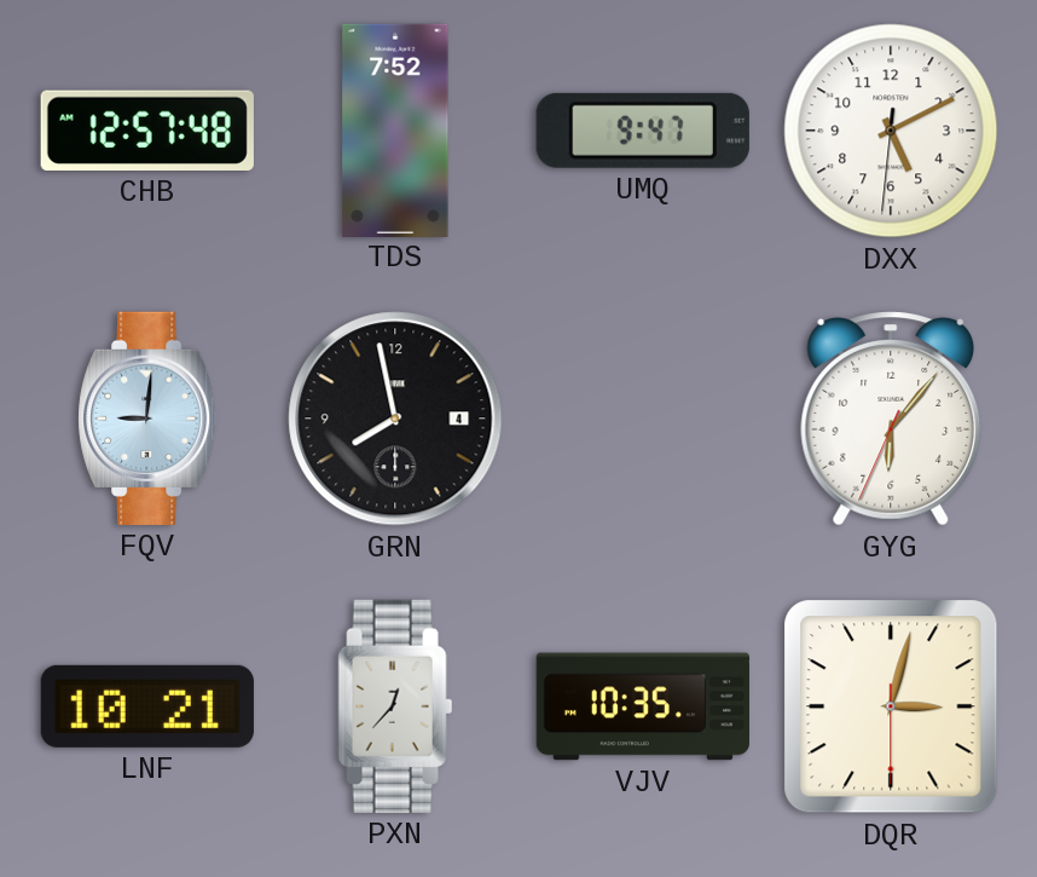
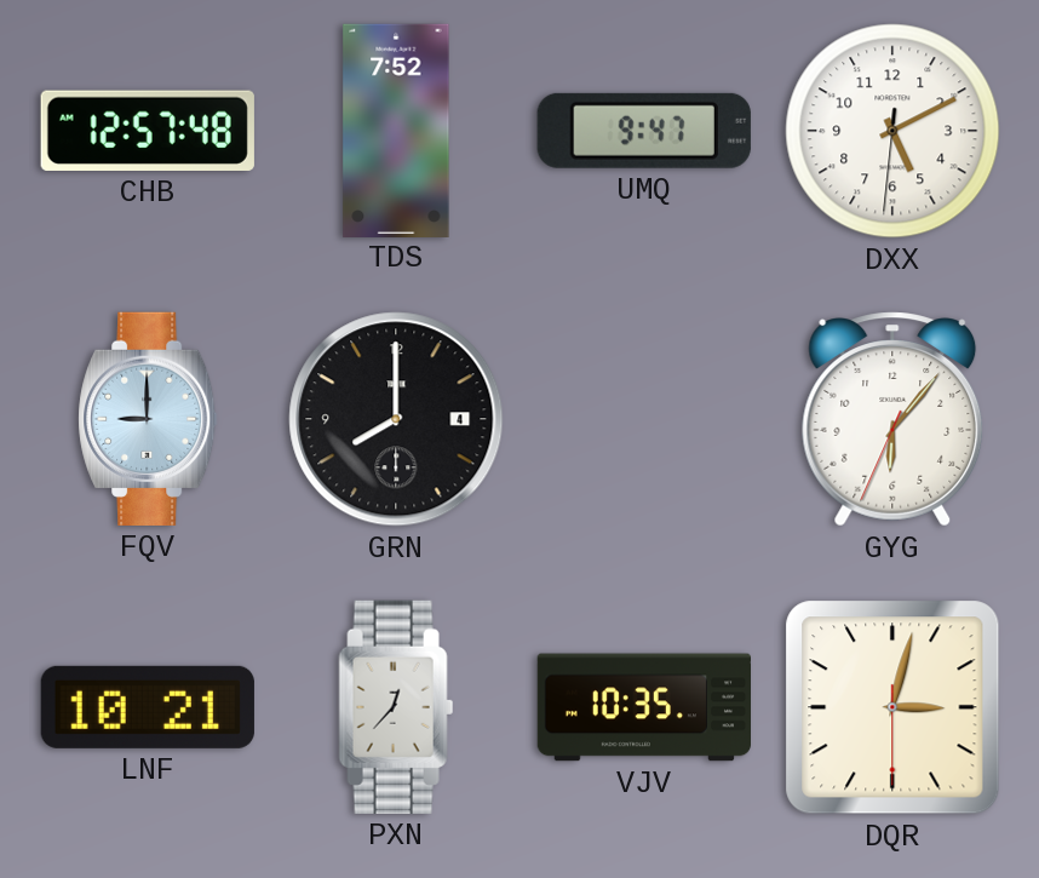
FQV: 9:01 -> 9:00 (148, 419)
GRN: 7:58 -> 8:00 (396, 419)
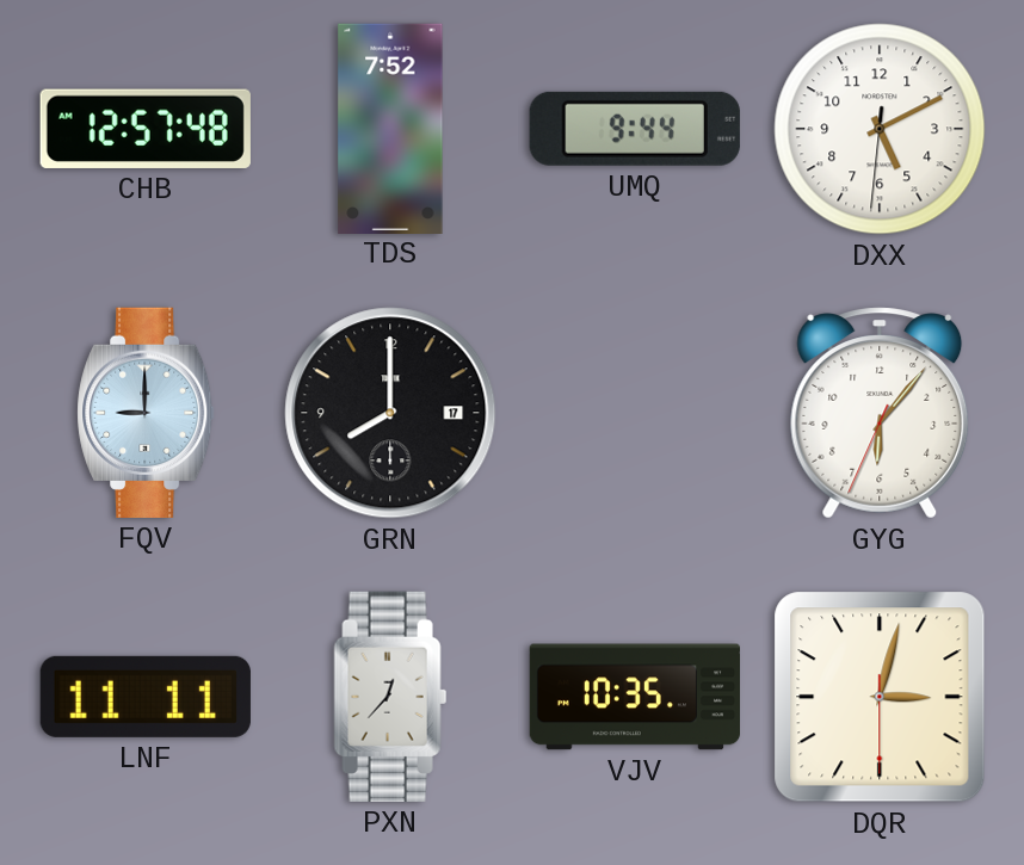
UMQ: 9:47 -> 9:44 (635, 129)
GRN date: 4 -> 17 (390, 413)
LNF: 10:21 -> 11:11 (146, 697)
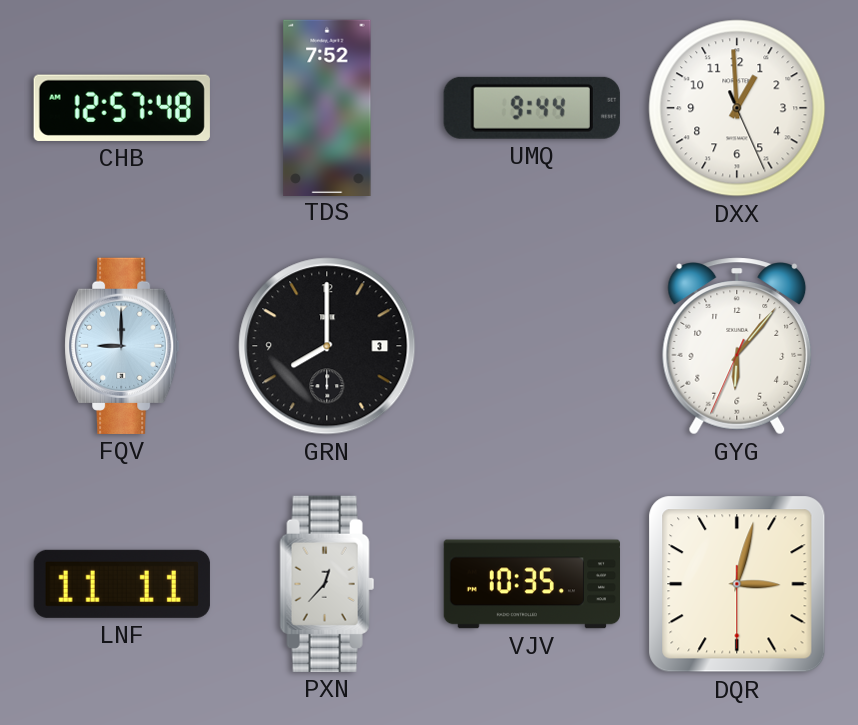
DXX: 5:10 -> 12:59 (737, 108)
GRN date: 17 -> 3 (327, 346)
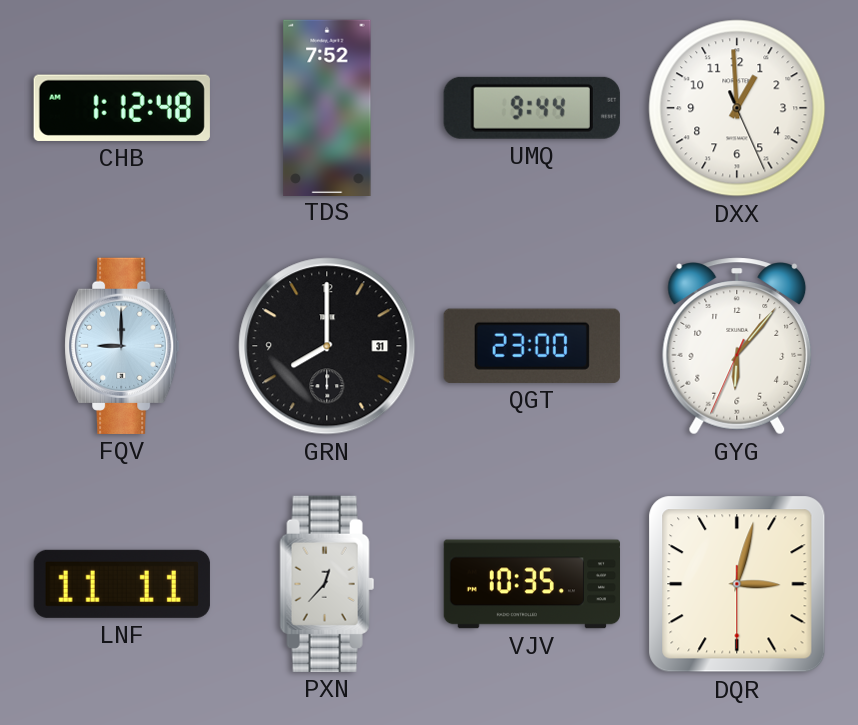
CHB: 12:57 -> 1:12 (122, 108)
GRN date: 3 -> 31 (327, 346)
QGT: none -> 23:00 (532, 346)
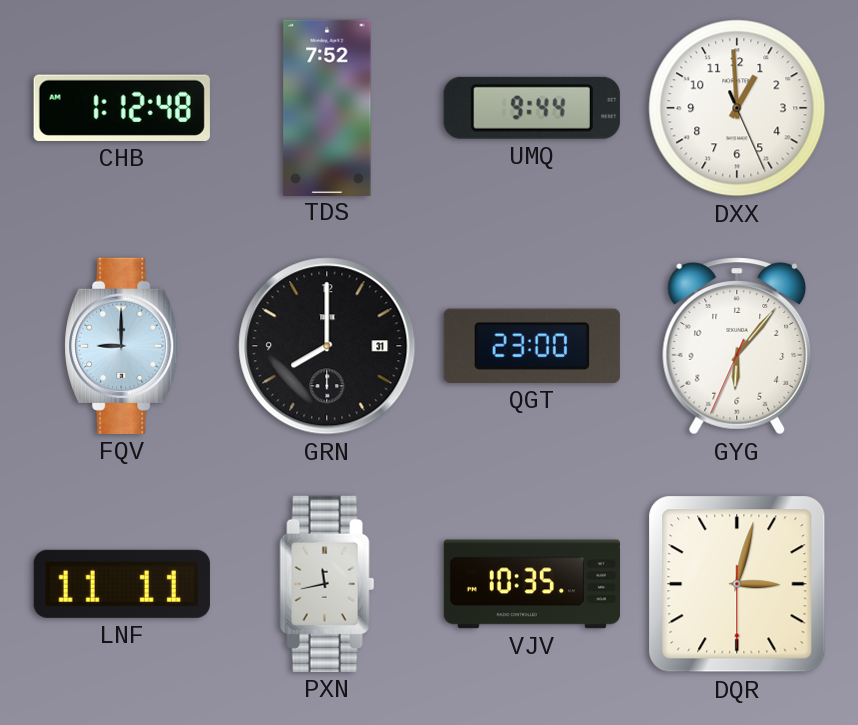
PXN: 12:37 -> 11:43 (327, 584)
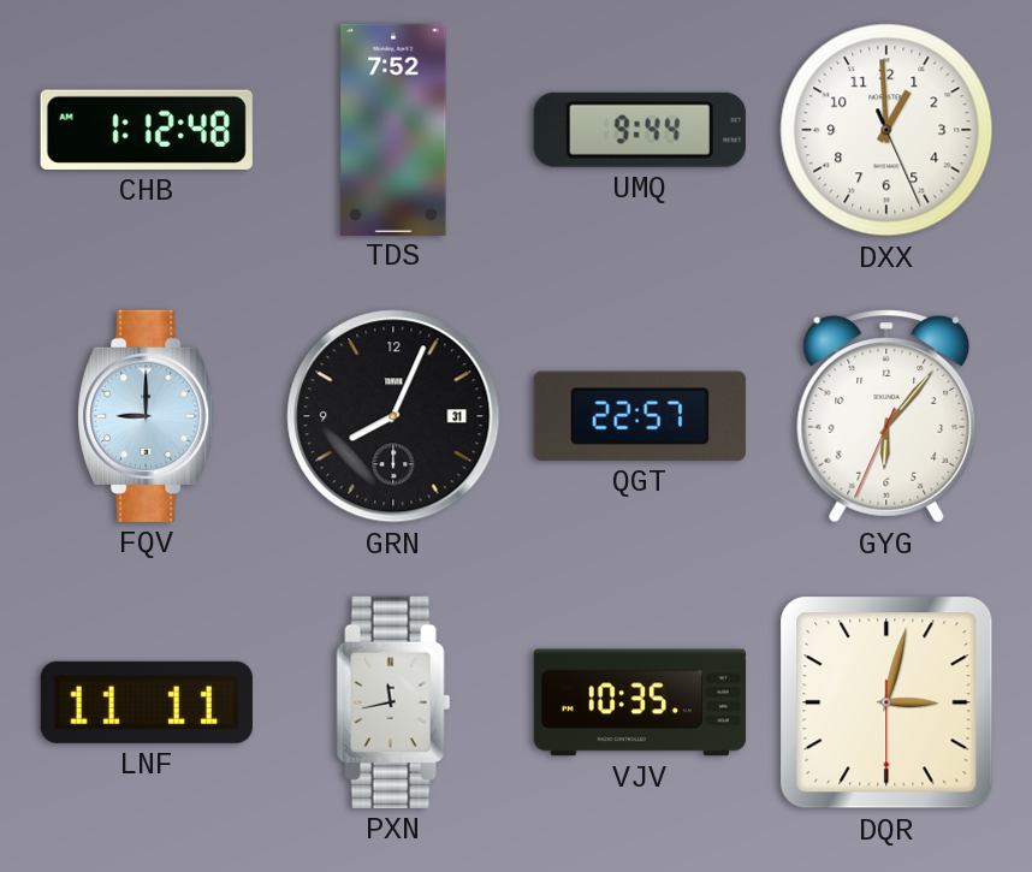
GRN: 8:00 -> 8:04 (393, 416)
QGT: 23:00 -> 22:57 (640, 416)
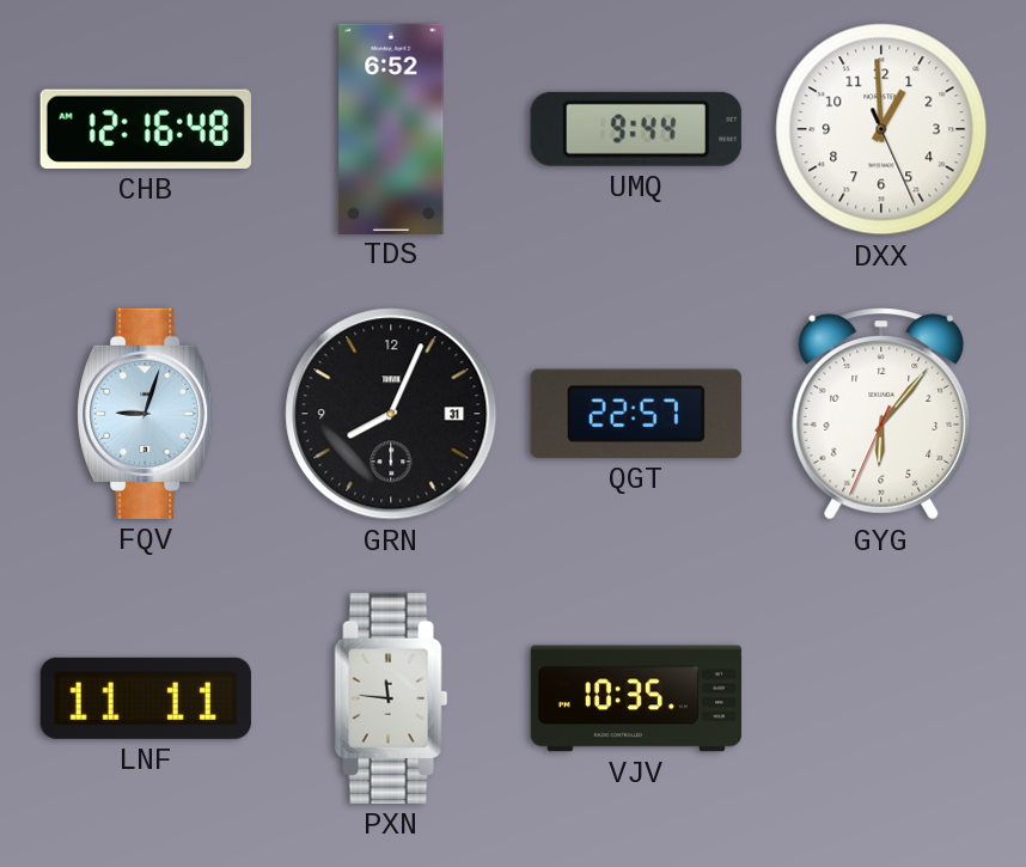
CHB: 1:12 -> 12:16 (146, 129)
TDS: 7:52 -> 6:52 (391, 128)
FQV: 9:00 -> 9:03 (146, 414)
PXN: 11:43 -> 11:46 (391, 698)
DQR: 3:02 -> none (886, 702)
